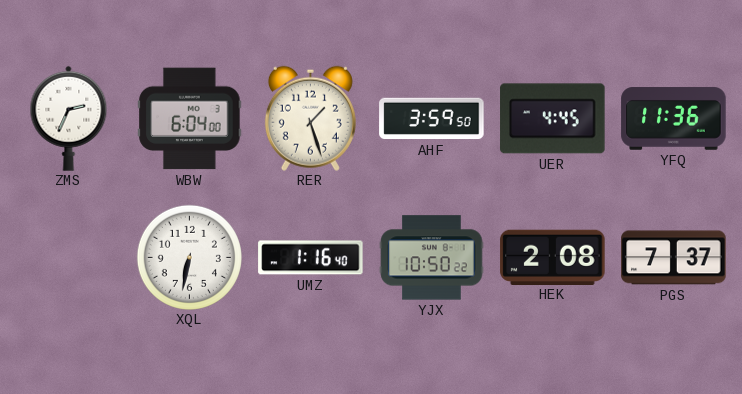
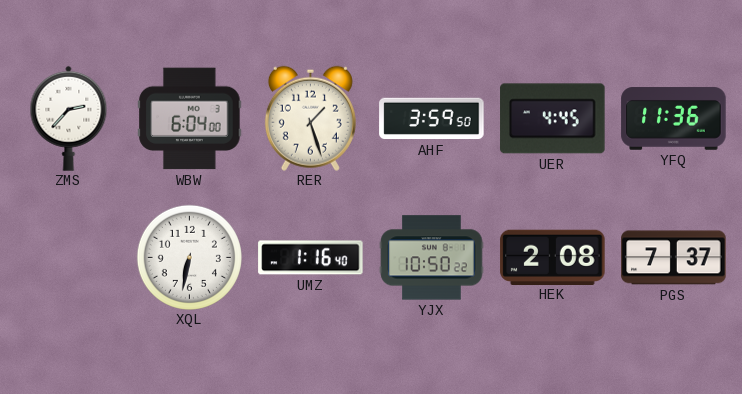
ZMS: 2:34 -> 2:37 (69, 118)
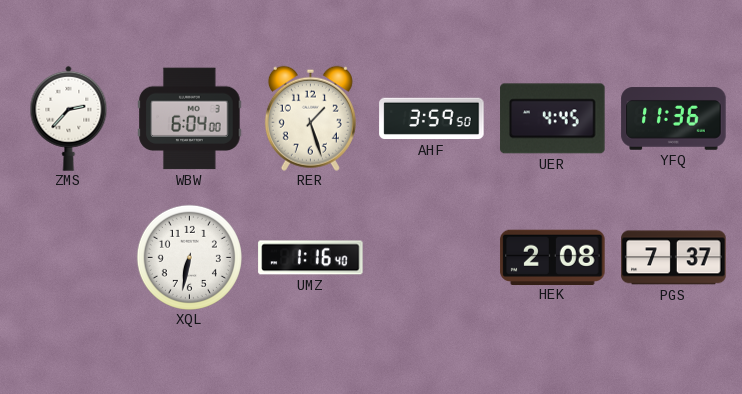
YJX: 10:50 -> none (432, 258)
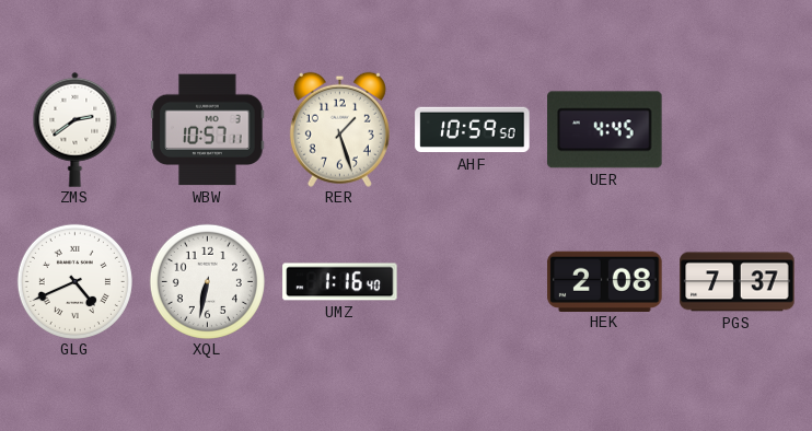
ZMS: 2:37 -> 2:39 (76, 129)
WBW: 6:04 -> 10:57 (208, 130)
AHF: 3:59 -> 10:59 (473, 130)
YFQ: 11:36 -> none (674, 119)
GLG: none -> 4:41 (74, 281)
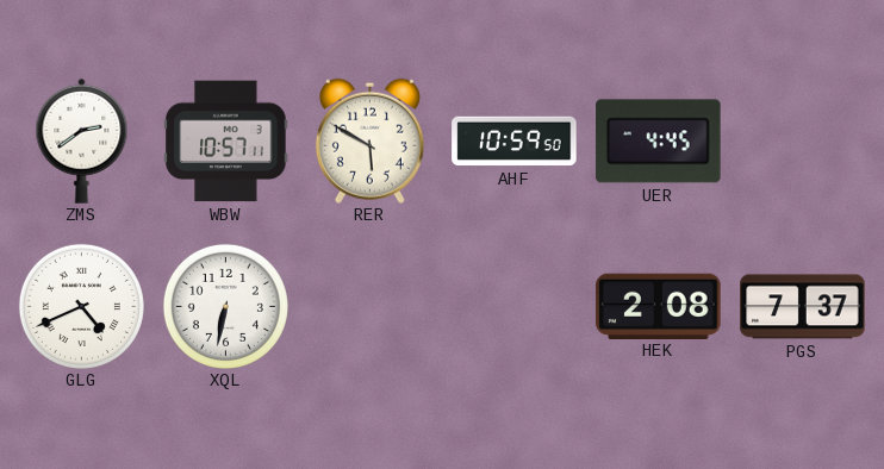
RER: 1:27 -> 5:50 (369, 140)
UMZ: 1:16 -> none (340, 282)
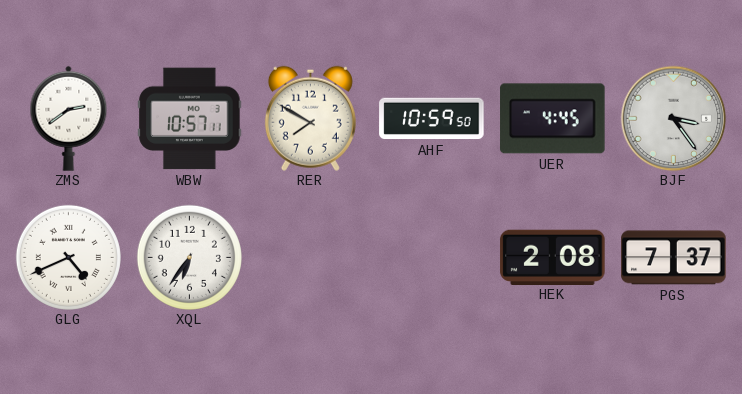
RER: 5:50 -> 7:50 (310, 118)
BJF: none -> 3:24 (673, 118)
XQL: 6:32 -> 6:36 (189, 257)
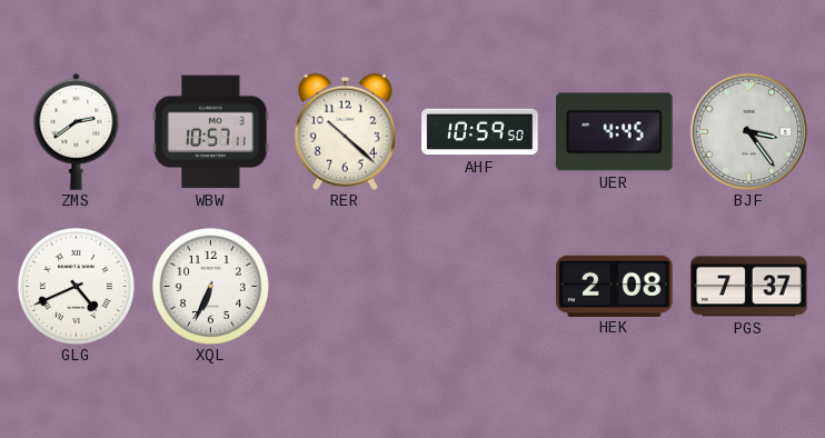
RER: 7:50 -> 10:22 (345, 131)
XQL: 6:36 -> 6:34 (210, 286)
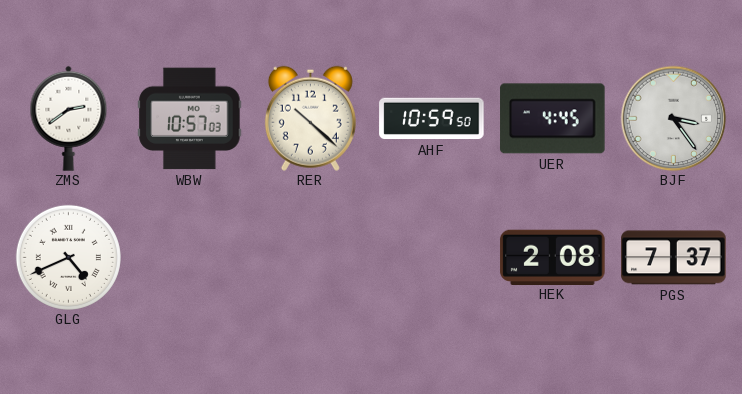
WBW: 10:57:11 -> 10:57:03 (190, 119)
XQL: 6:34 -> none (210, 286)
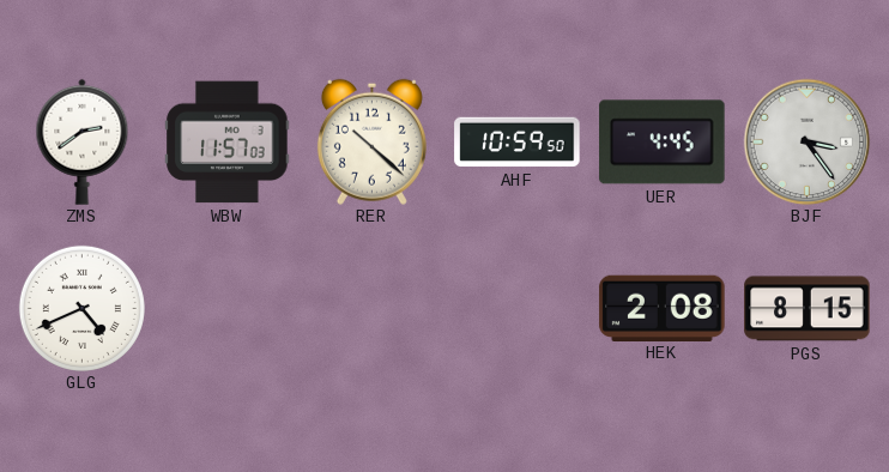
WBW: 10:57 -> 11:57 (228, 143)
PGS: 7:37 -> 8:15 (808, 309)
